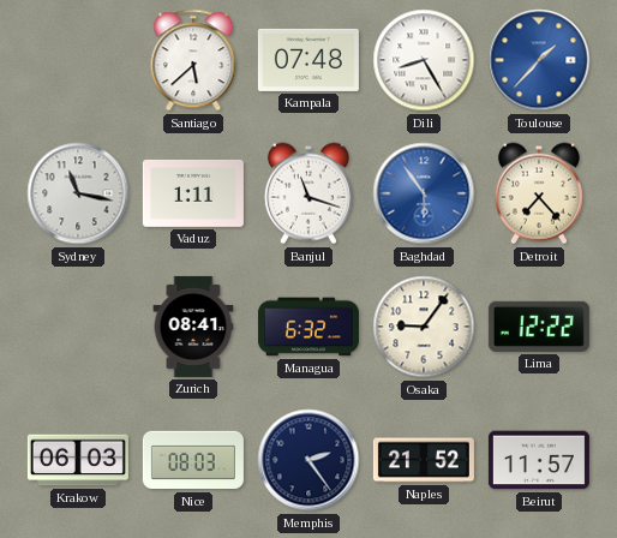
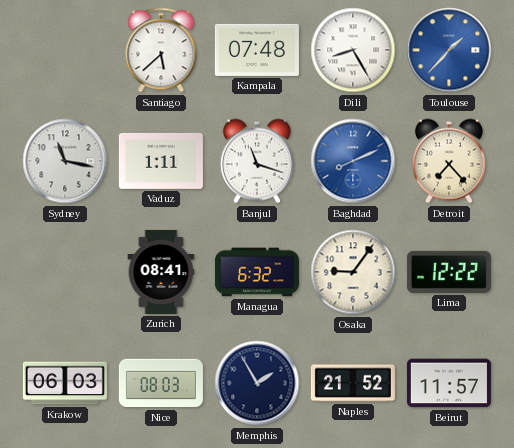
Baghdad: 5:54 -> 8:11 (353, 161)
Memphis: 2:24 -> 1:55 (257, 383)
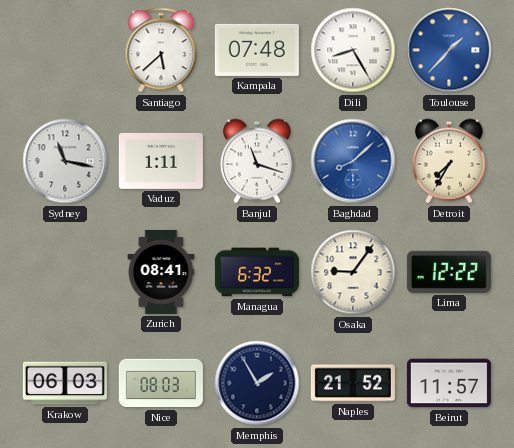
Baghdad: 8:11 -> 8:08 (353, 161)
Detroit: 7:23 -> 7:35 (449, 161)
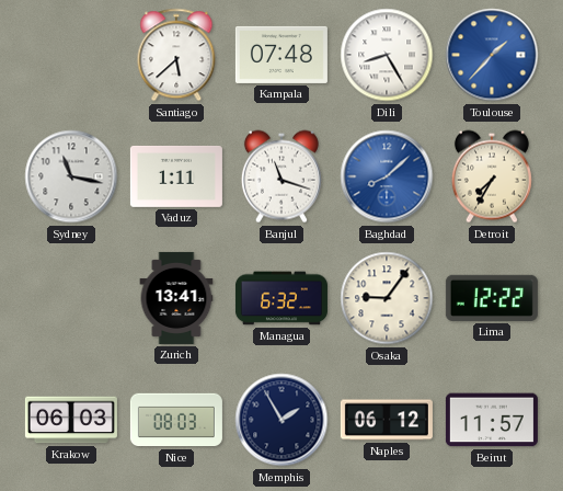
Zurich: 08:41 -> 13:41 (176, 298)
Naples: 21:52 -> 06:12 (387, 420)
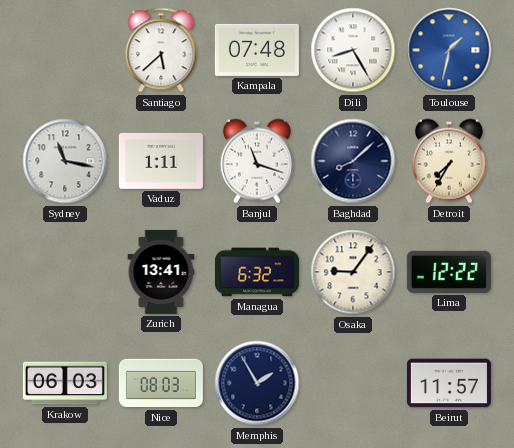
Toulouse: 1:37 -> 1:32 (449, 50)
Baghdad dial: blue -> navy (353, 161)
Naples: 06:12 -> none (387, 420)
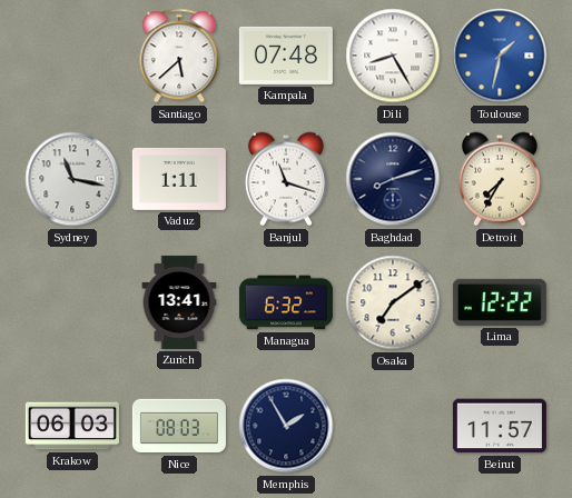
Baghdad: 8:08 -> 8:12 (393, 179)
Osaka: 9:06 -> 7:09 (393, 302)
